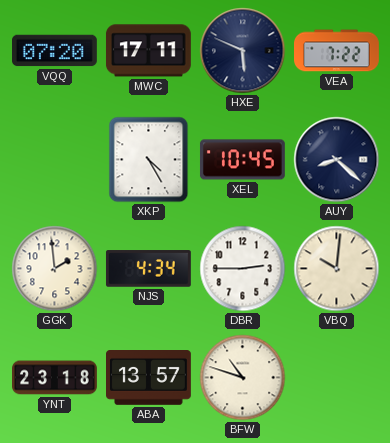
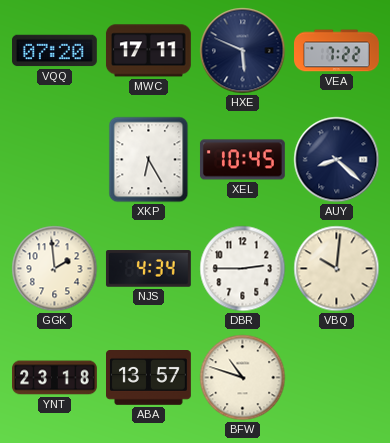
XKP: 4:25 -> 6:25 (149, 160)
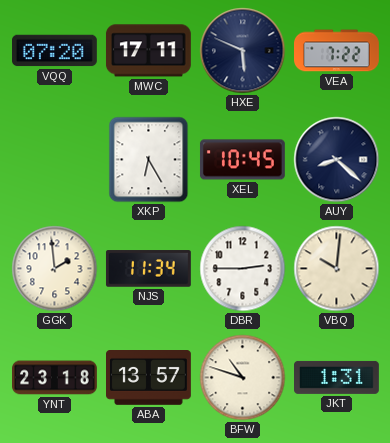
NJS: 4:34 -> 11:34 (148, 269)
JKT: none -> 1:31 (337, 377)
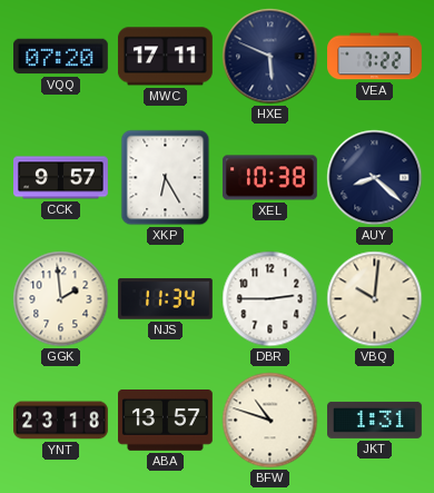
CCK: none -> 9:57 (61, 178)
XEL: 10:45 -> 10:38 (270, 178)
